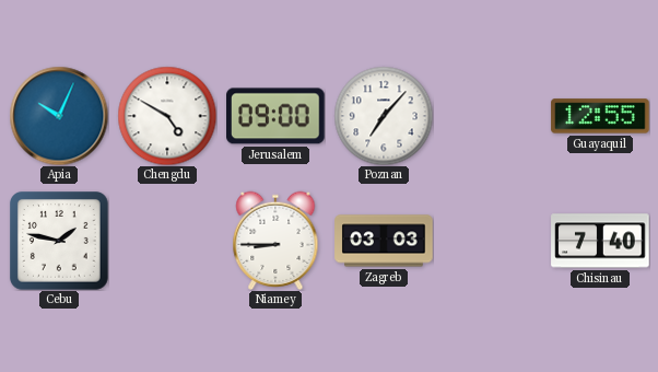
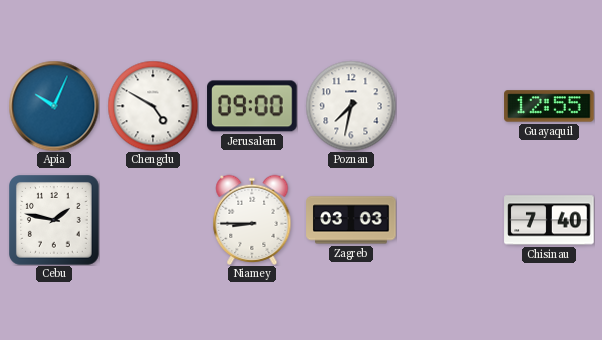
Poznan: 7:07 -> 7:32 (351, 106)
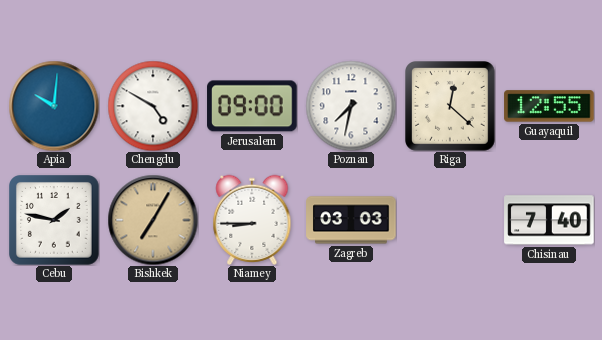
Apia: 10:04 -> 10:01 (54, 106)
Riga: none -> 12:22 (451, 107)
Bishkek: none -> 7:05 (153, 220)
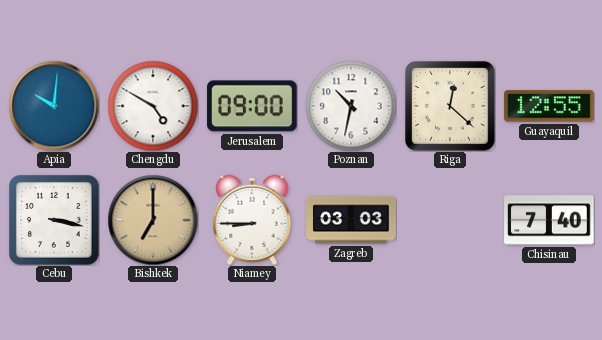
Poznan: 7:32 -> 10:32 (351, 106)
Cebu: 1:47 -> 3:17 (55, 221)
Bishkek: 7:05 -> 7:00 (153, 220)
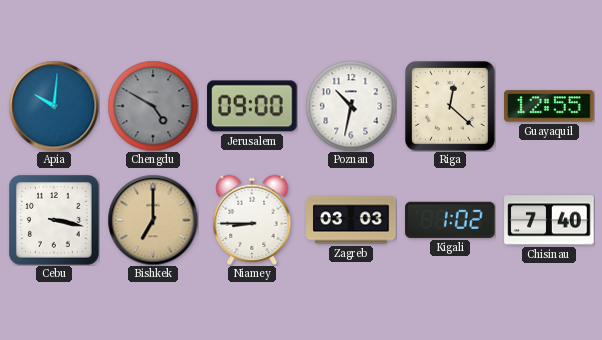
Chengdu dial: white -> grey (153, 106)
Kigali: none -> 1:02 (450, 220)
